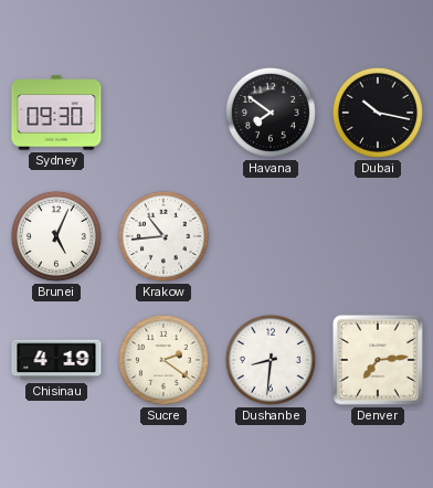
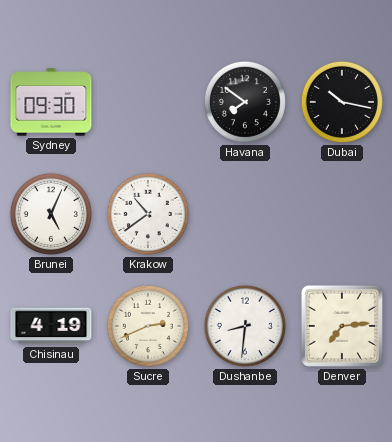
Krakow: 10:44 -> 10:39 (148, 214)
Sucre: 2:21 -> 2:41 (148, 326)
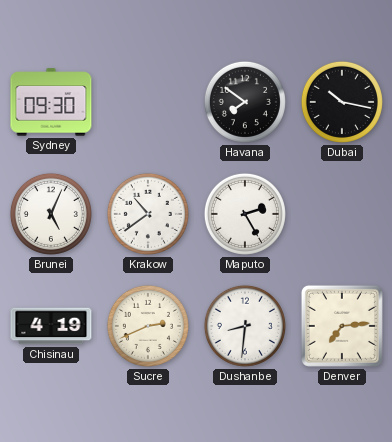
Maputo: none -> 2:25 (245, 214)
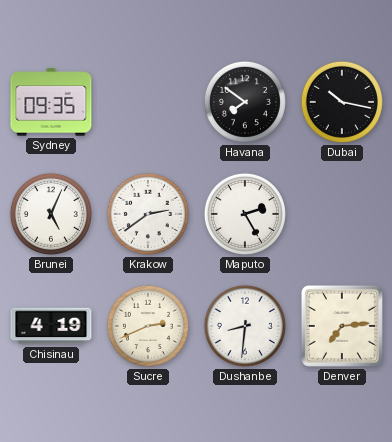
Sydney: 09:30 -> 09:35 (51, 102)
Krakow: 10:39 -> 2:39 (148, 214)
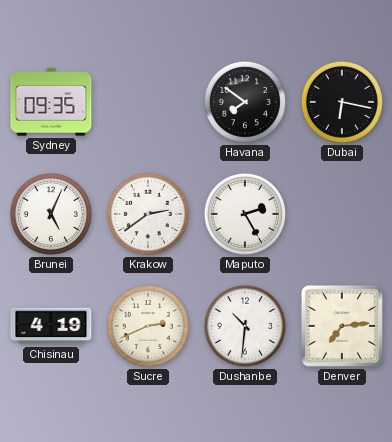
Dubai: 10:17 -> 6:17 (342, 102)
Dushanbe: 8:31 -> 10:31 (245, 326)
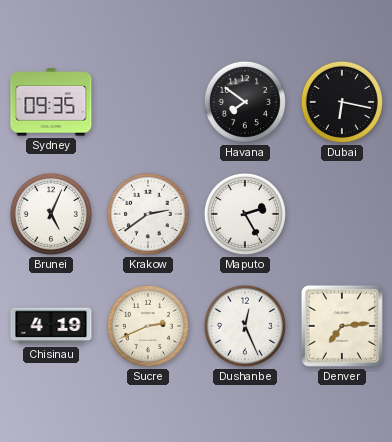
Dushanbe: 10:31 -> 12:26 (245, 326)
